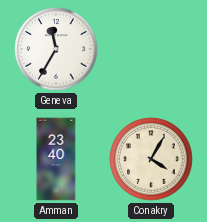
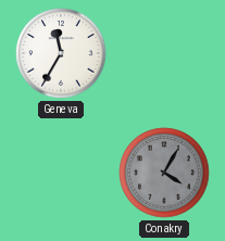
Amman: 23:40 -> none (56, 159)
Conakry dial: cream -> grey (164, 173)
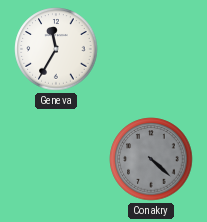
Conakry: 4:05 -> 4:22 (151, 159)
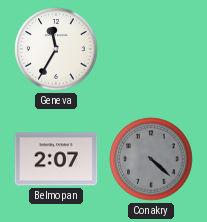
Belmopan: none -> 2:07 (56, 159)
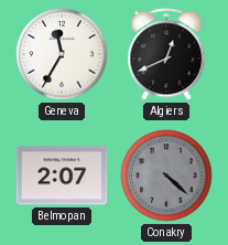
Algiers: none -> 12:41 (166, 54)
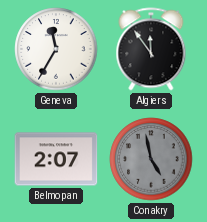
Algiers: 12:41 -> 11:54 (151, 49)
Conakry: 4:22 -> 4:58 (151, 159)
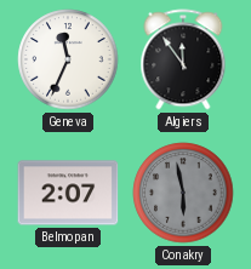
Geneva: 11:35 -> 11:34 (68, 59)
Conakry: 4:58 -> 5:58 (183, 193)
